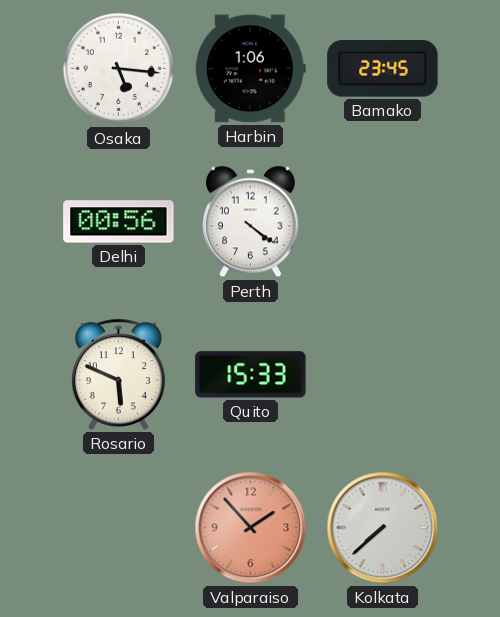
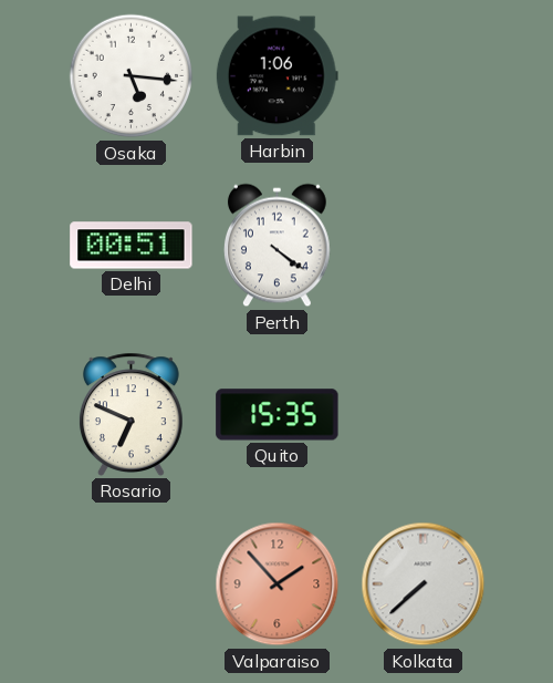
Bamako: 23:45 -> none (383, 69)
Delhi: 00:56 -> 00:51 (132, 246)
Rosario: 5:49 -> 6:49 (131, 414)
Quito: 15:33 -> 15:35 (278, 415)
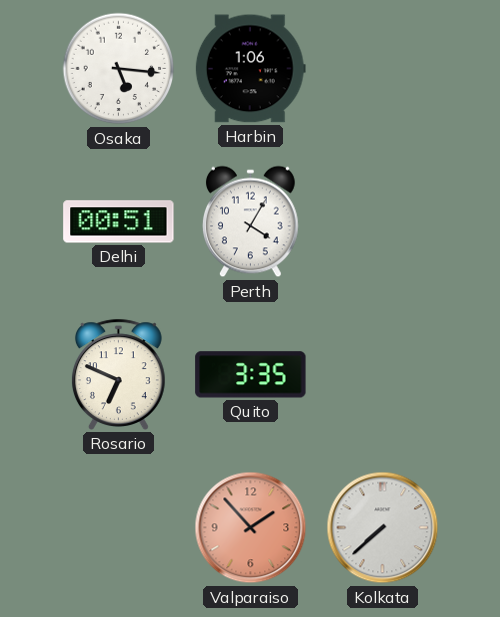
Perth: 4:21 -> 4:05 (250, 222)
Quito: 15:35 -> 3:35 (251, 375)
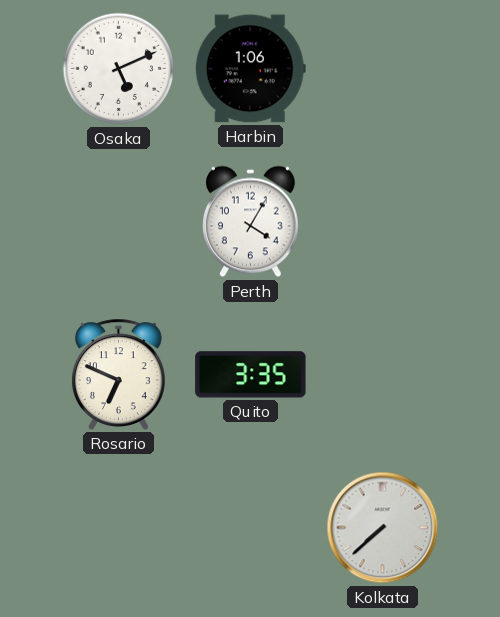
Osaka: 5:16 -> 5:11 (119, 69)
Delhi: 00:51 -> none (119, 222)
Valparaiso: 1:53 -> none (251, 528)
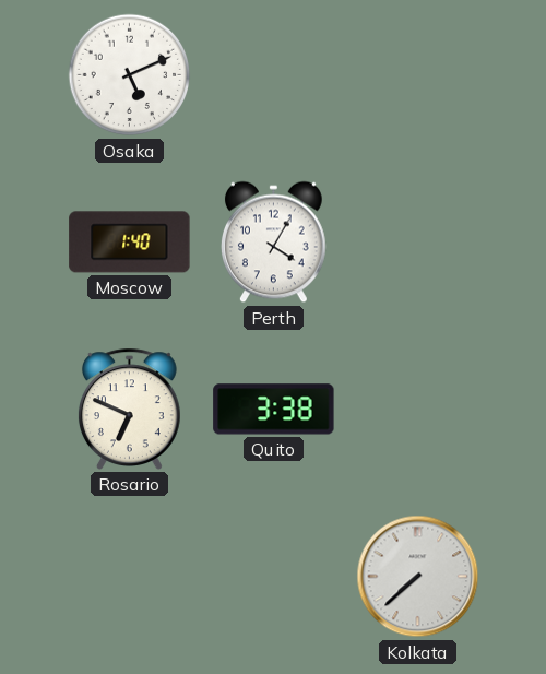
Harbin: 1:06 -> none (250, 69)
Moscow: none -> 1:40 (130, 243)
Quito: 3:35 -> 3:38 (274, 410)
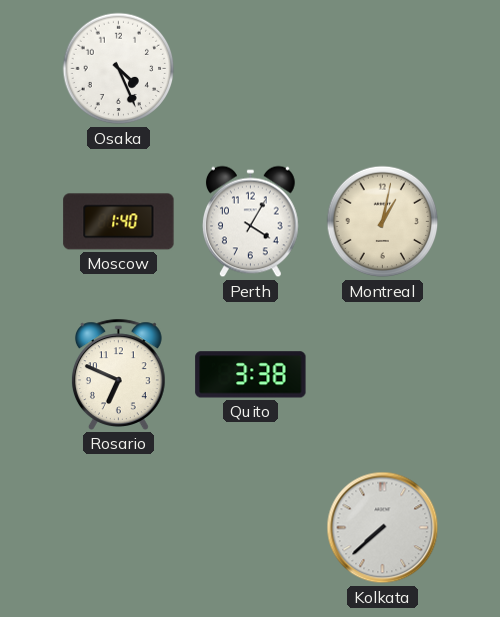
Osaka: 5:11 -> 4:26 (119, 69)
Montreal: none -> 1:02 (383, 222)
